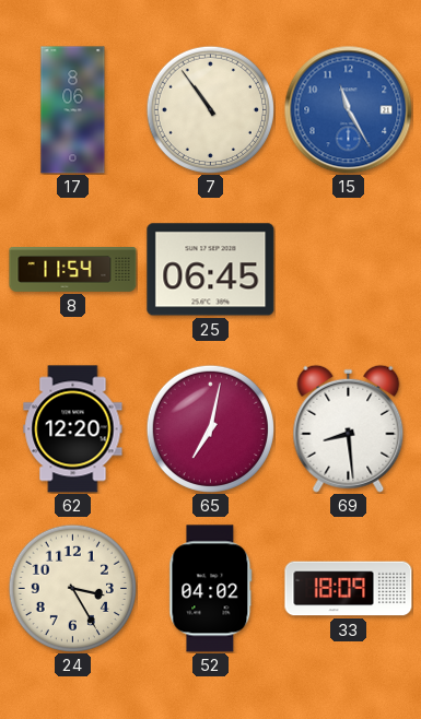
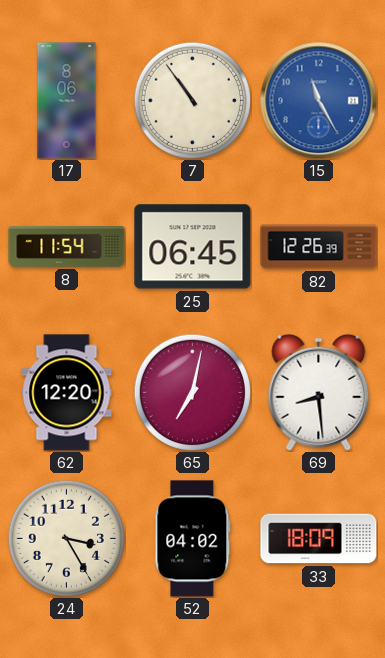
82: none -> 12:26 (319, 247)
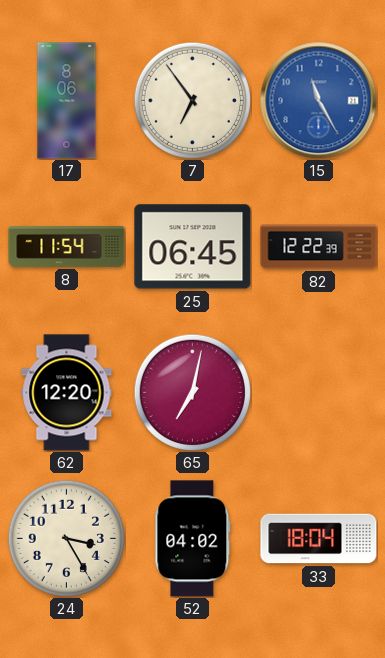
7: 10:54 -> 6:54 (192, 100)
82: 12:26 -> 12:22 (319, 247)
69: 8:29 -> none (319, 392)
33: 18:09 -> 18:04 (319, 539)
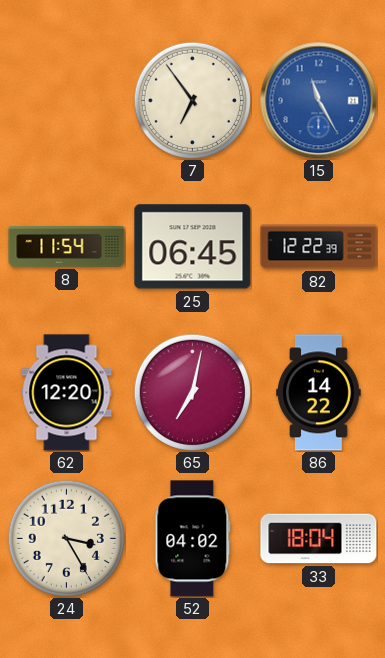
17: 8:06 -> none (67, 101)
86: none -> 14:22 (319, 393)
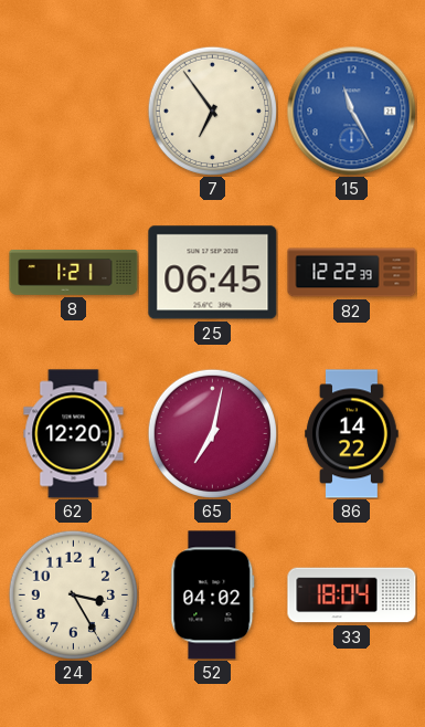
8: 11:54 -> 1:21 (74, 273)
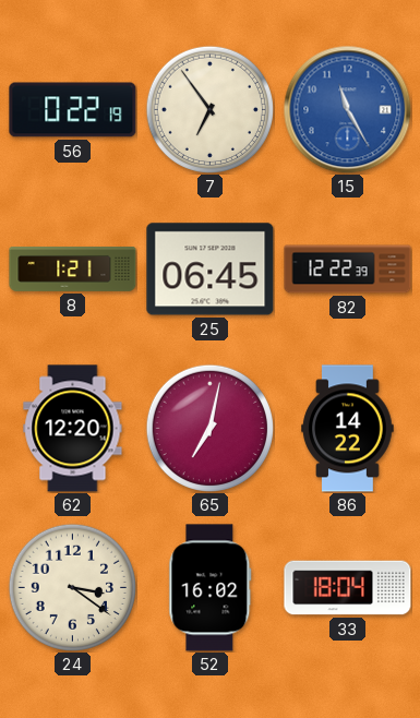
56: none -> 0:22 (73, 110)
24: 3:25 -> 3:21 (72, 587)
52: 04:02 -> 16:02 (211, 588)
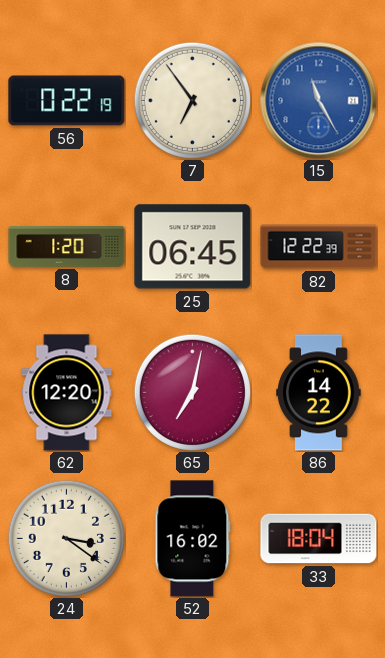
8: 1:21 -> 1:20 (67, 247)
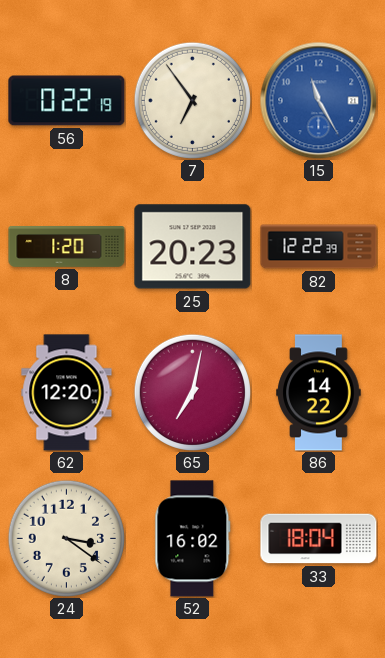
25: 06:45 -> 20:23 (193, 247)
